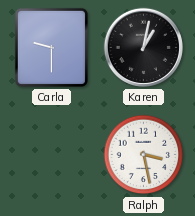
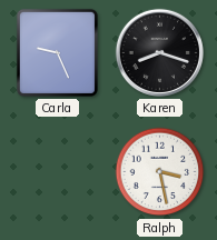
Carla: 9:30 -> 9:26 (57, 52)
Karen: 1:02 -> 8:18 (159, 52)
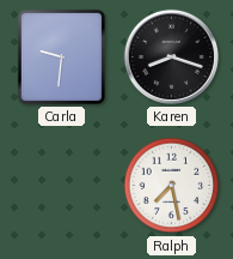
Carla: 9:26 -> 9:31 (61, 56)
Ralph: 3:28 -> 7:28 (172, 186)
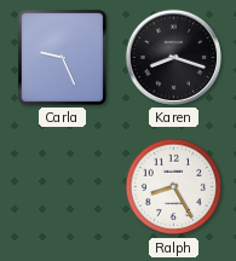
Carla: 9:31 -> 9:26 (62, 57)
Ralph: 7:28 -> 8:25 (174, 187)
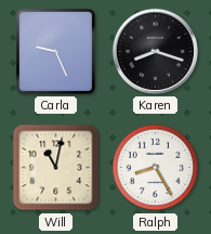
Will: none -> 11:02 (56, 168)
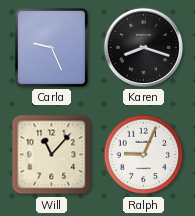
Will: 11:02 -> 11:07 (52, 155)
Ralph: 8:25 -> 9:04 (144, 155)
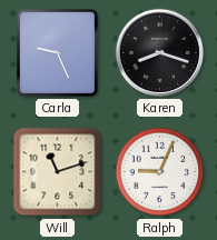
Will: 11:07 -> 11:12 (58, 172)
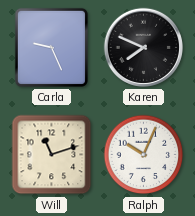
Karen: 8:18 -> 7:49 (143, 47)
Ralph: 9:04 -> 10:04 (144, 155)
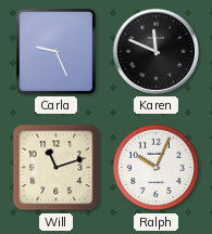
Karen: 7:49 -> 11:49 (155, 51)
